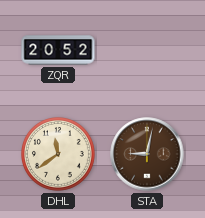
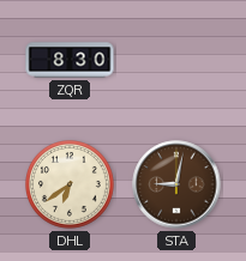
ZQR: 20:52 -> 8:30 (70, 60)
DHL: 11:39 -> 6:39 (71, 186)
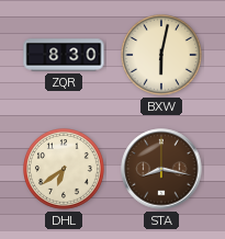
BXW: none -> 6:02 (162, 56)
STA: 9:02 -> 8:17 (161, 169)
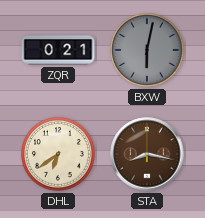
ZQR: 8:30 -> 0:21 (58, 50)
BXW dial: cream -> grey (148, 51)
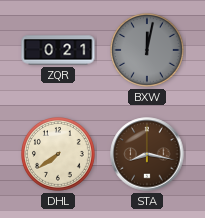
BXW: 6:02 -> 12:02 (148, 51)
DHL: 6:39 -> 7:39 (59, 155)
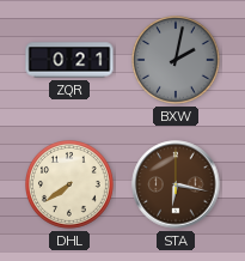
BXW: 12:02 -> 2:02 (177, 61)
STA: 8:17 -> 6:17 (176, 184)
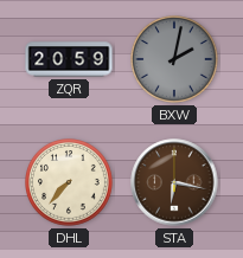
ZQR: 0:21 -> 20:59 (69, 59)
DHL: 7:39 -> 7:37 (70, 183)
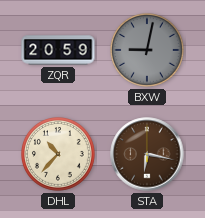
BXW: 2:02 -> 9:02 (148, 51)
DHL: 7:37 -> 10:37 (59, 155)
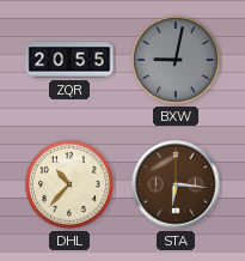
ZQR: 20:59 -> 20:55 (69, 60)
STA: 6:17 -> 6:16 (176, 184)
